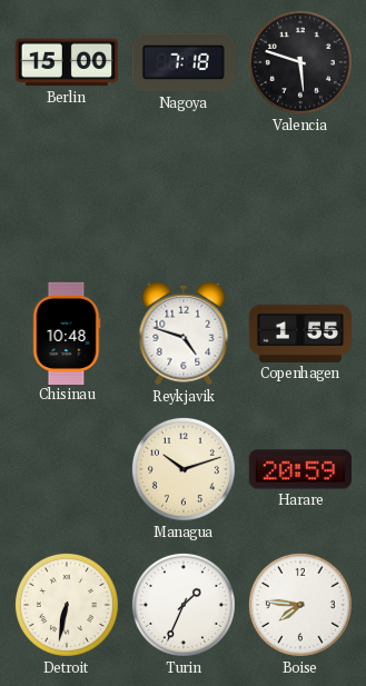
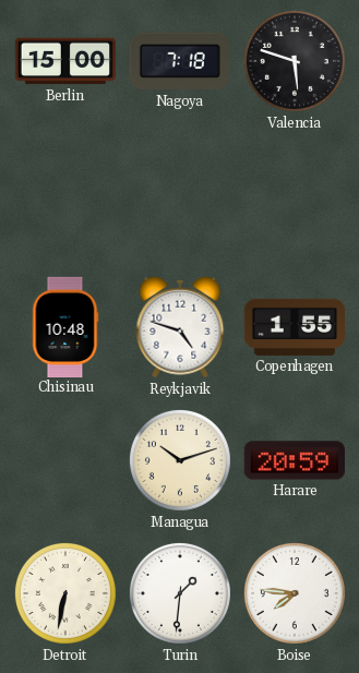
Turin: 1:34 -> 1:31 (180, 593)
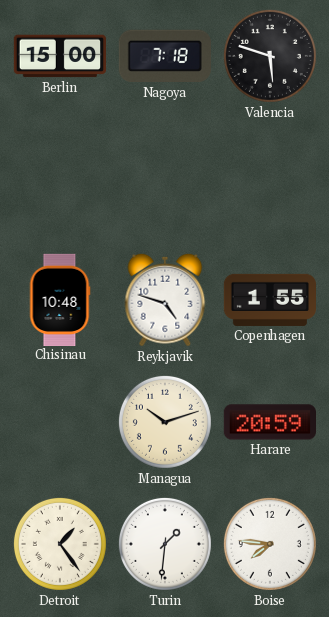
Detroit: 6:32 -> 1:24 (60, 544)
